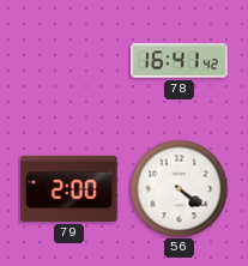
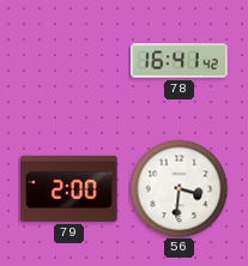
56: 4:21 -> 3:31 (179, 188)
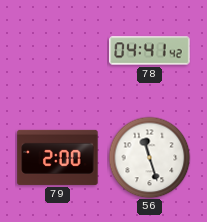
78: 16:41 -> 04:41 (150, 51)
56: 3:31 -> 11:27 (149, 157)
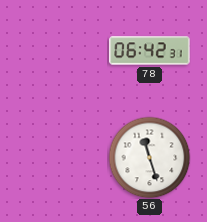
78: 04:41 -> 06:42 (150, 51)
79: 2:00 -> none (58, 157)
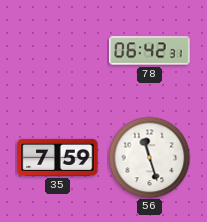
35: none -> 7:59 (58, 157)
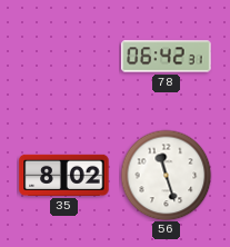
35: 7:59 -> 8:02 (64, 175)
